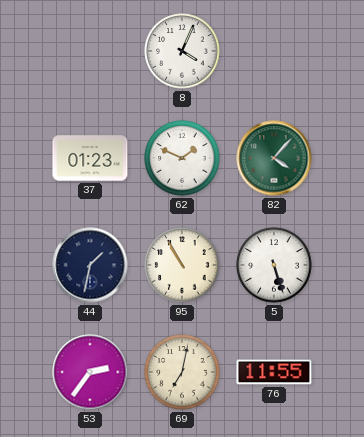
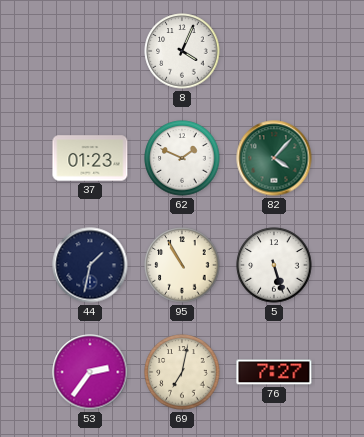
76: 11:55 -> 7:27 (274, 372)
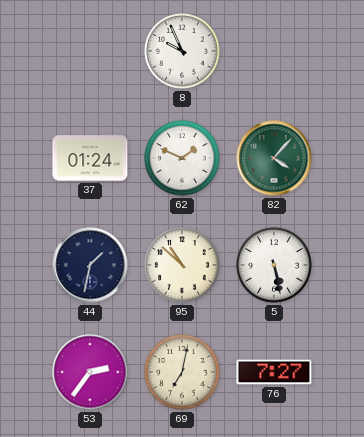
8: 4:04 -> 9:56 (182, 51)
37: 01:23 -> 01:24 (90, 158)
95: 10:55 -> 10:52 (182, 265)
5: 5:27 -> 5:28 (274, 265)
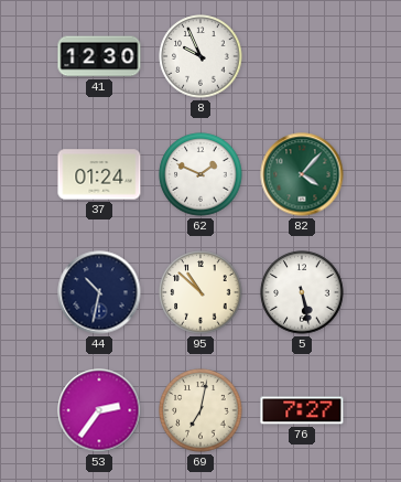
41: none -> 12:30 (99, 56)
44: 1:32 -> 10:32 (99, 292)
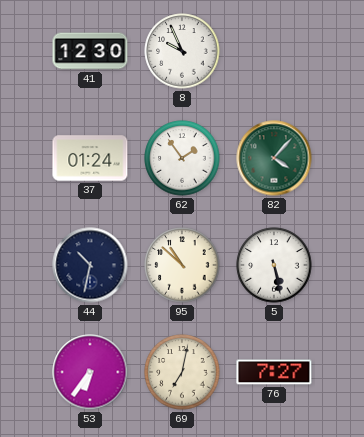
62: 1:49 -> 1:54 (182, 158)
53: 2:36 -> 6:36 (90, 372)
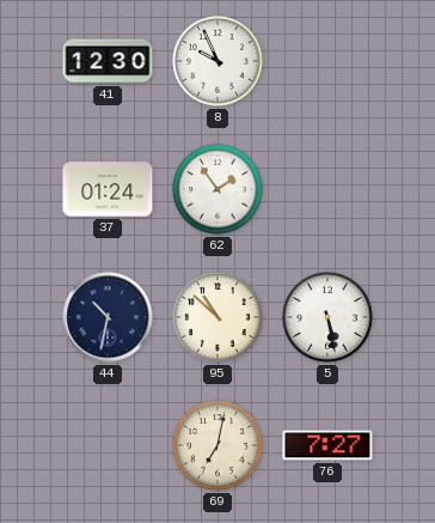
82: 4:07 -> none (274, 158)
53: 6:36 -> none (90, 372)
